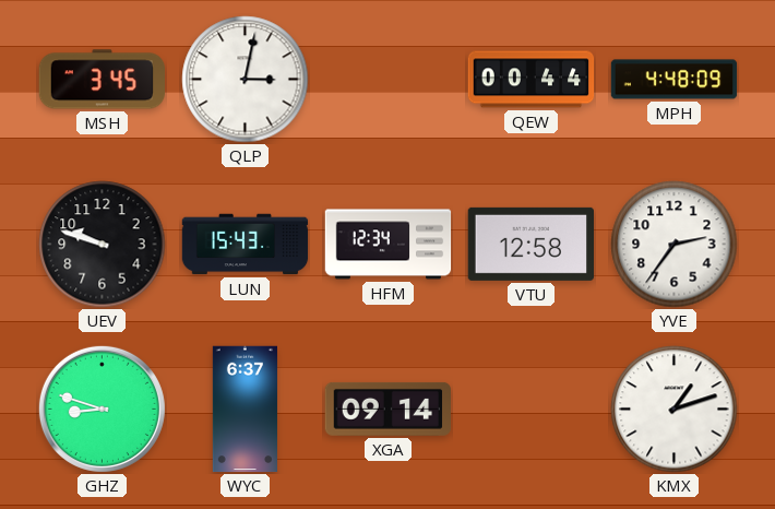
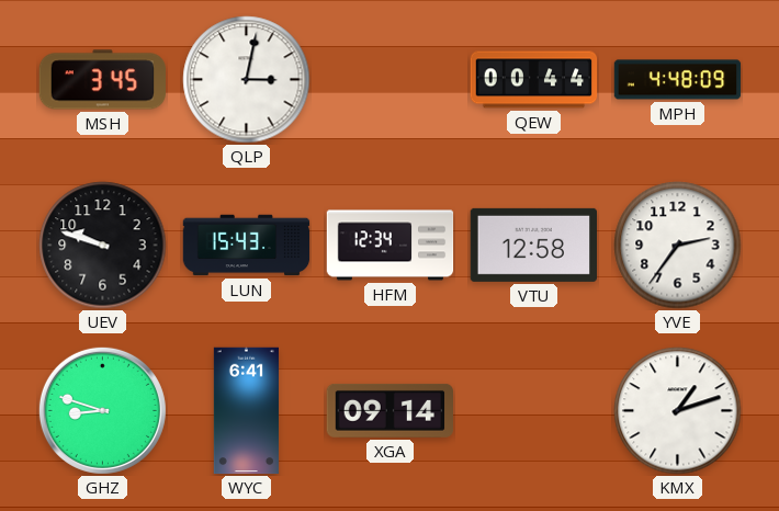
WYC: 6:37 -> 6:41 (246, 411)
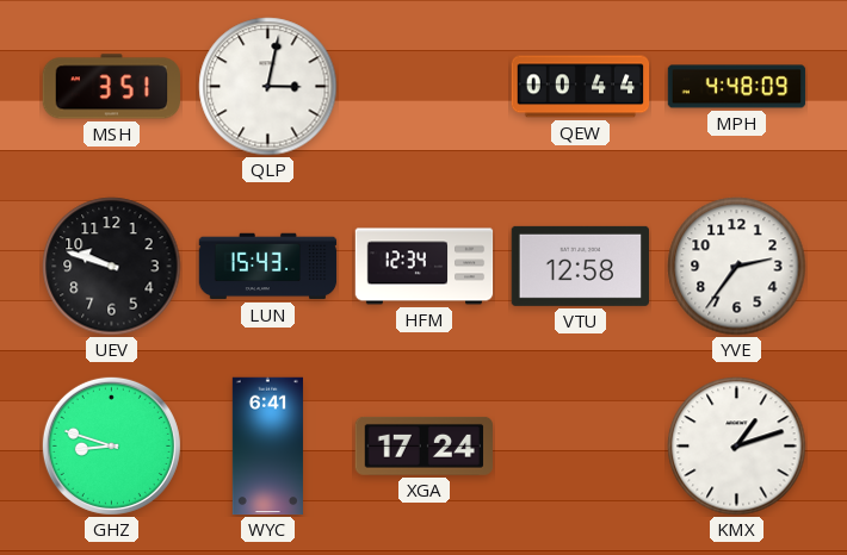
MSH: 3:45 -> 3:51 (111, 87)
XGA: 09:14 -> 17:24 (425, 445)
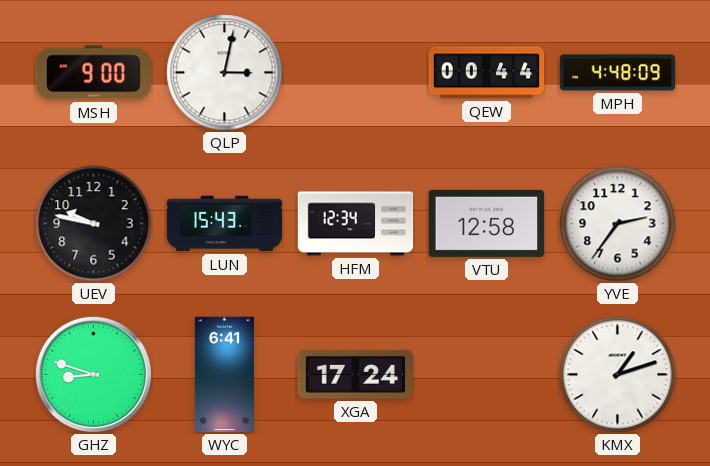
MSH: 3:51 -> 9:00 (93, 73)
UEV: 9:48 -> 9:47 (94, 224)
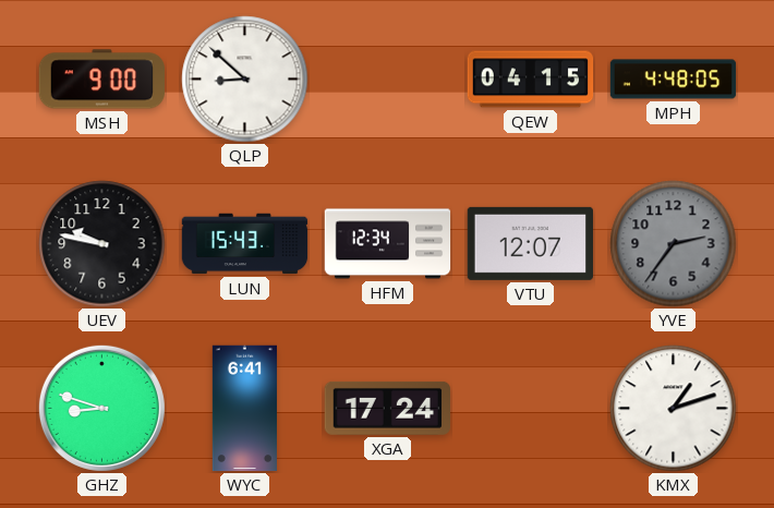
QLP: 3:02 -> 8:52 (245, 80)
QEW: 00:44 -> 04:15 (531, 80)
MPH: 4:48:09 -> 4:48:05 (674, 80)
VTU: 12:58 -> 12:07 (530, 243)
YVE dial: white -> grey (674, 244)
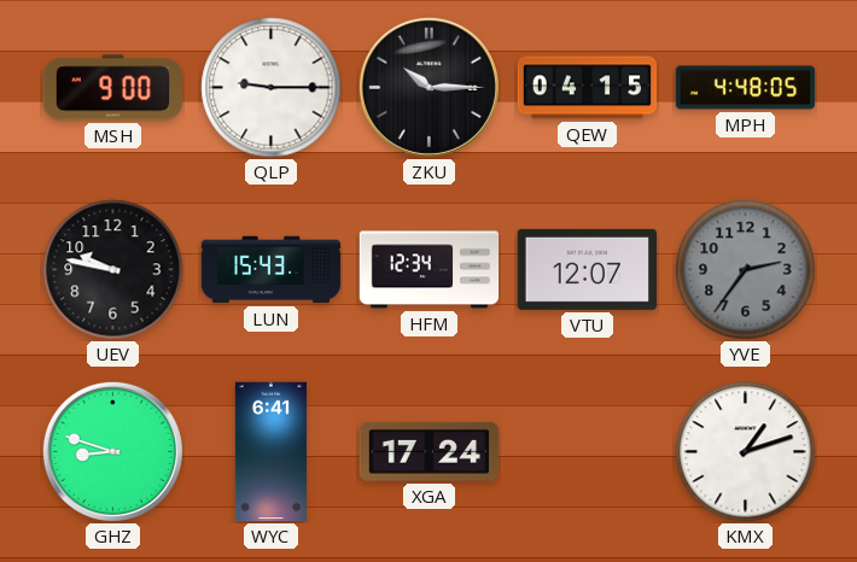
QLP: 8:52 -> 9:15 (272, 88)
ZKU: none -> 10:15 (428, 87)
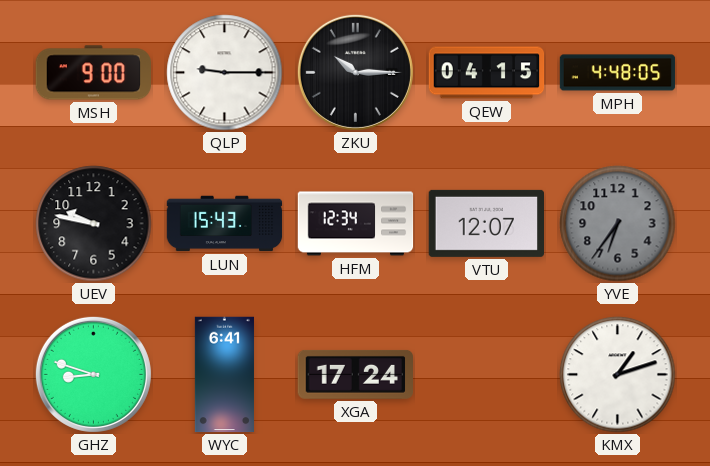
YVE: 2:36 -> 6:36 (618, 224)
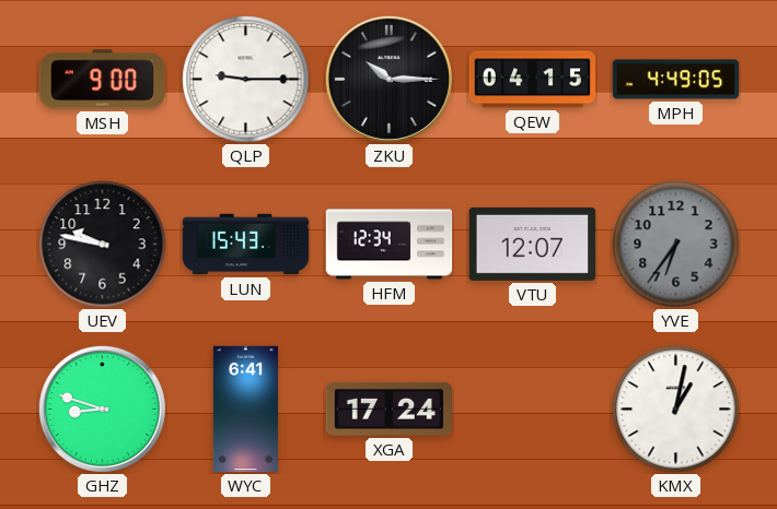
MPH: 4:48 -> 4:49 (676, 80)
KMX: 1:12 -> 1:02 (676, 410)
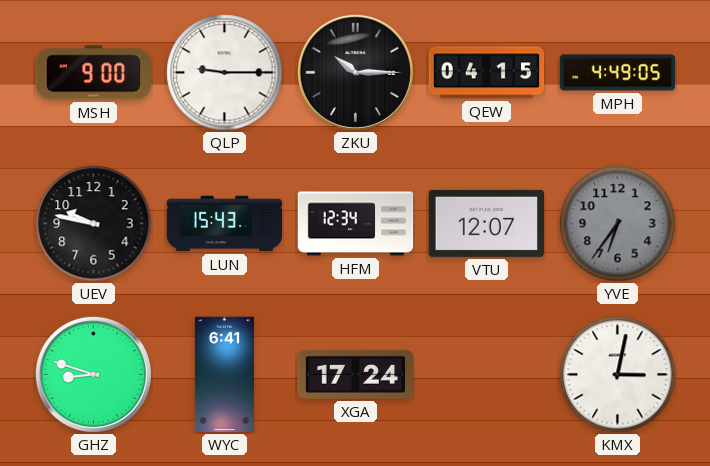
KMX: 1:02 -> 3:02 (618, 375)
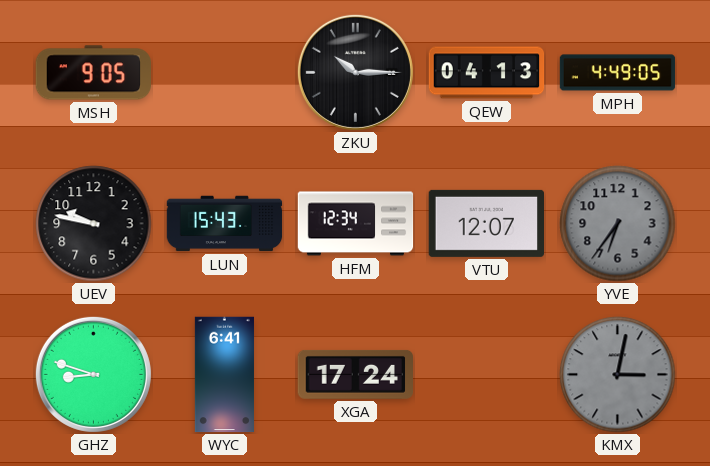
MSH: 9:00 -> 9:05 (93, 73)
QLP: 9:15 -> none (225, 73)
QEW: 04:15 -> 04:13 (487, 73)
KMX dial: white -> grey (618, 375)
